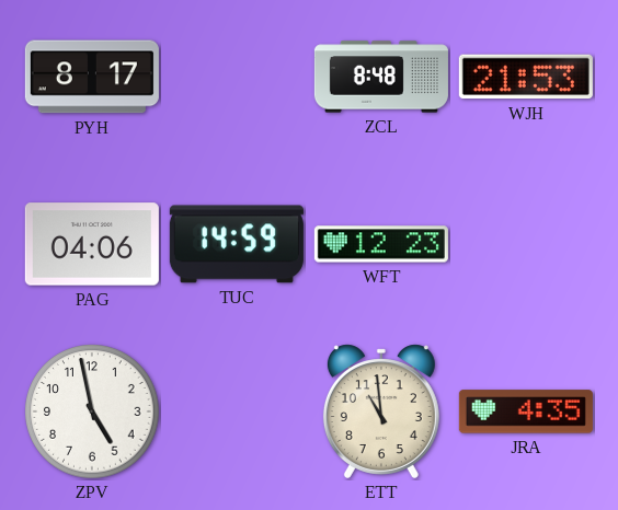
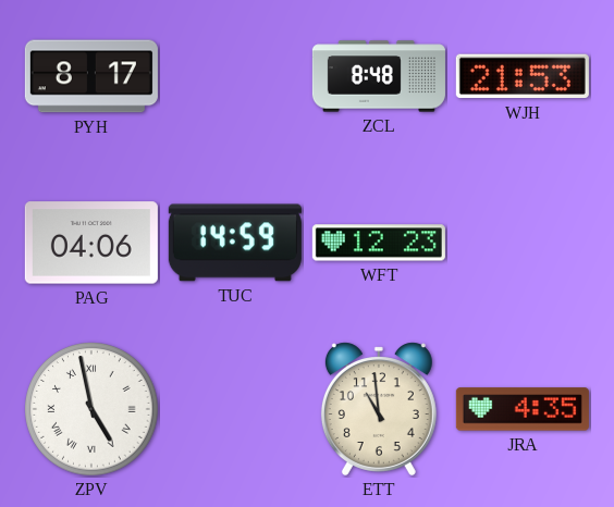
ZPV numerals: Arabic -> Roman (91, 409)
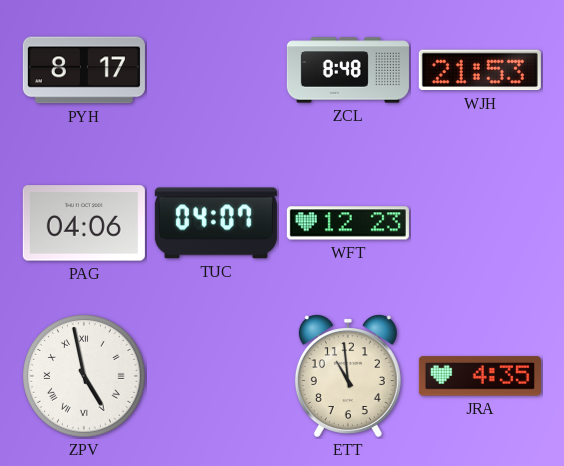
TUC: 14:59 -> 04:07 (216, 223)
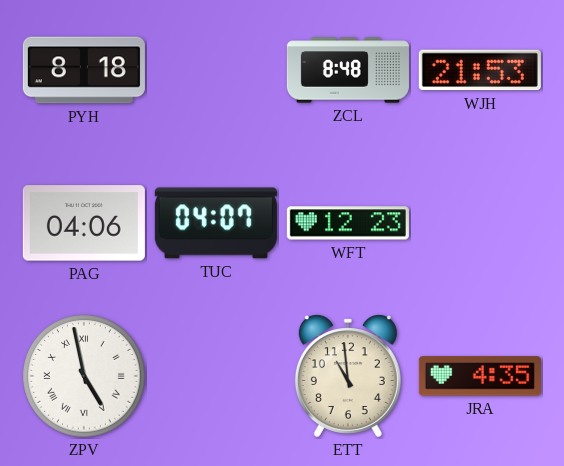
PYH: 8:17 -> 8:18 (84, 70)
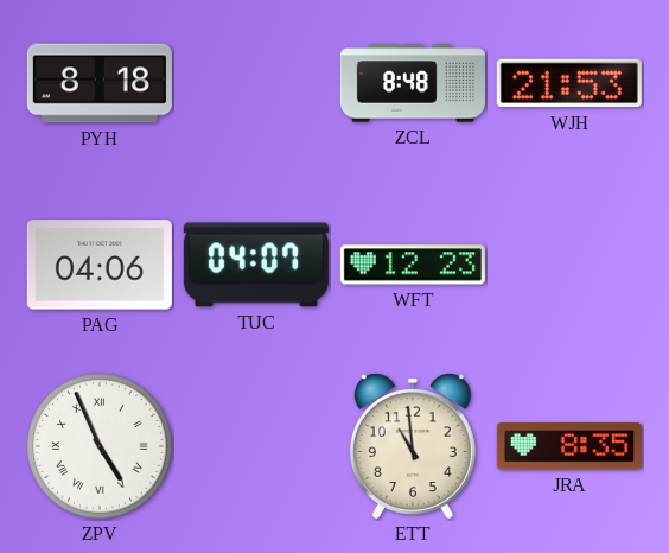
ZPV: 4:58 -> 4:56 (100, 446)
JRA: 4:35 -> 8:35 (569, 446)
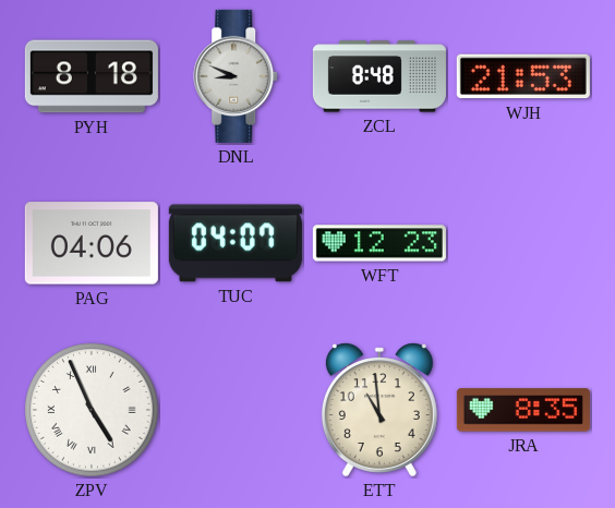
DNL: none -> 8:49 (237, 76)
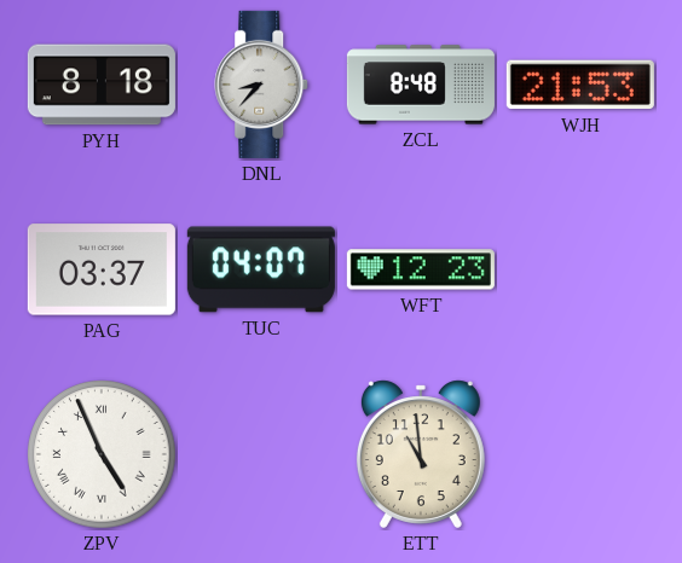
DNL: 8:49 -> 8:37 (262, 85)
PAG: 04:06 -> 03:37 (102, 269)
JRA: 8:35 -> none (523, 410)
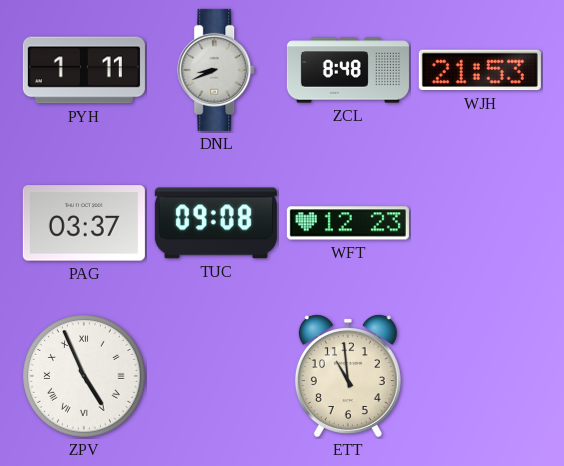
PYH: 8:18 -> 1:11 (84, 70)
DNL: 8:37 -> 8:41 (217, 70)
TUC: 04:07 -> 09:08 (216, 223)
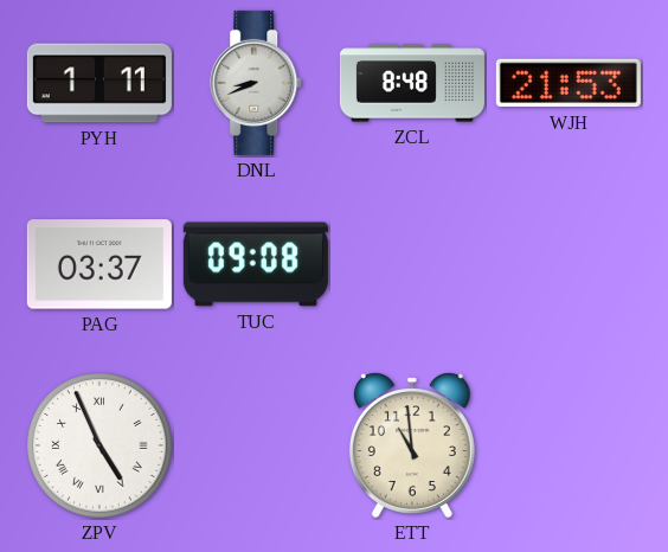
WFT: 12:23 -> none (348, 223)
